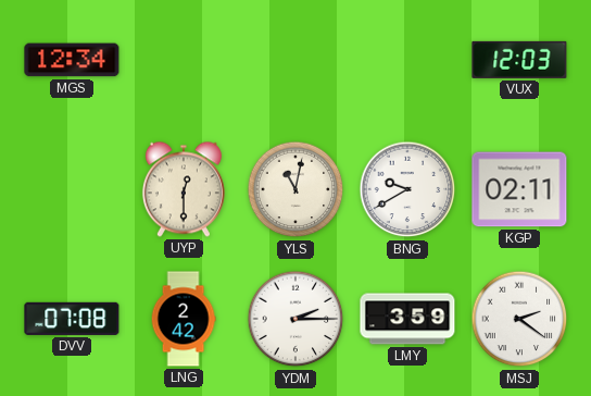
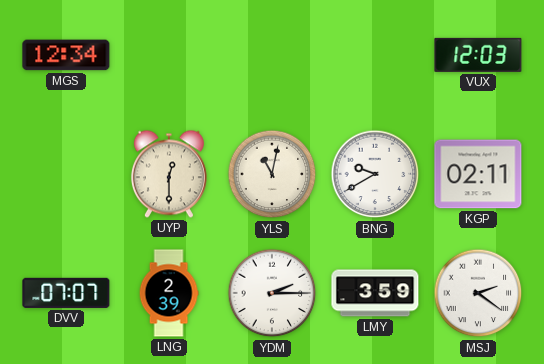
DVV: 07:08 -> 07:07 (66, 293)
LNG: 2:42 -> 2:39 (169, 293)
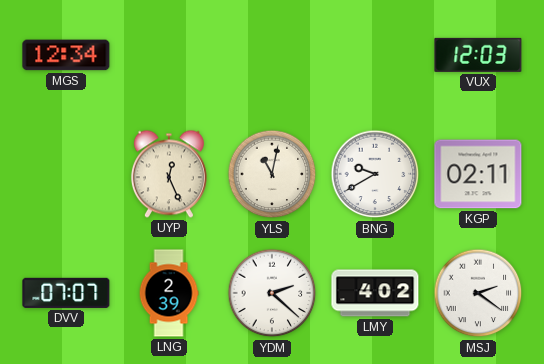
UYP: 12:30 -> 12:26 (169, 174)
YDM: 2:15 -> 2:22 (272, 293)
LMY: 3:59 -> 4:02 (375, 293)
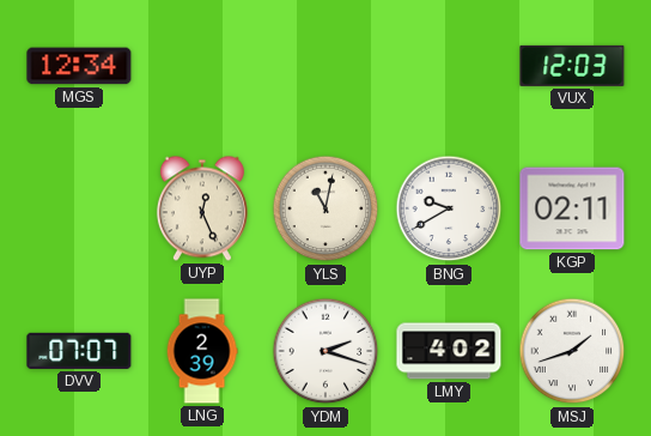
YDM: 2:22 -> 2:18 (325, 351)
MSJ: 2:21 -> 1:42 (572, 351)
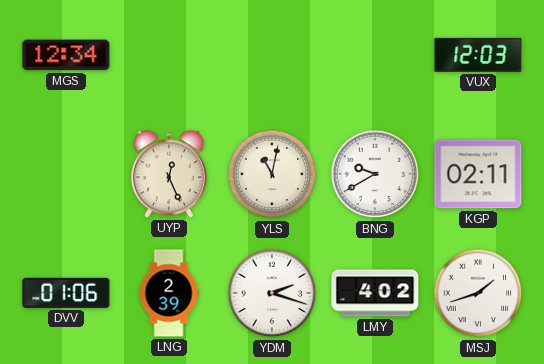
DVV: 07:07 -> 01:06 (66, 293)
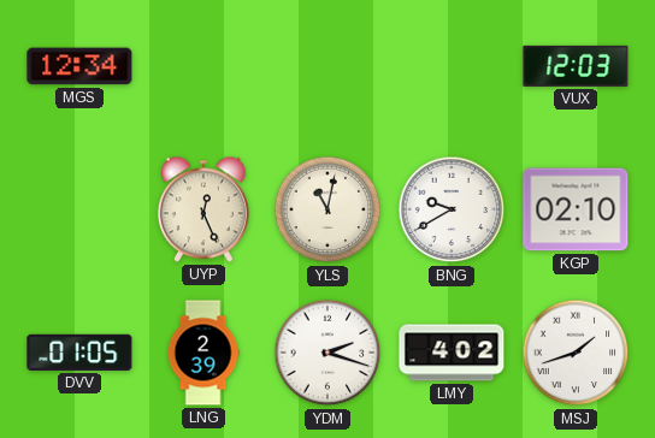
KGP: 02:11 -> 02:10 (576, 209)
DVV: 01:06 -> 01:05 (79, 353)
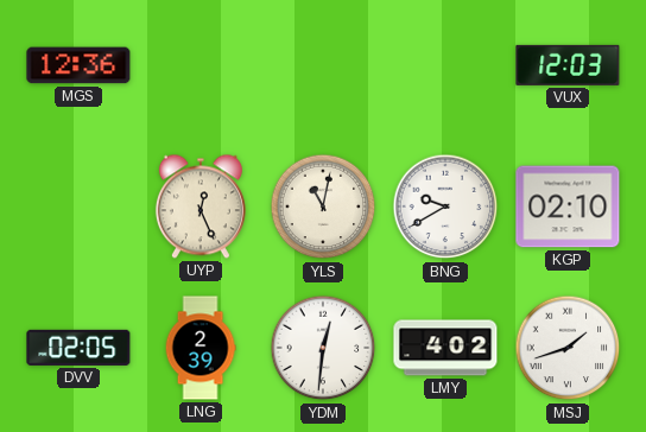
MGS: 12:34 -> 12:36 (78, 65)
DVV: 01:05 -> 02:05 (78, 348)
YDM: 2:18 -> 12:31 (323, 348)
